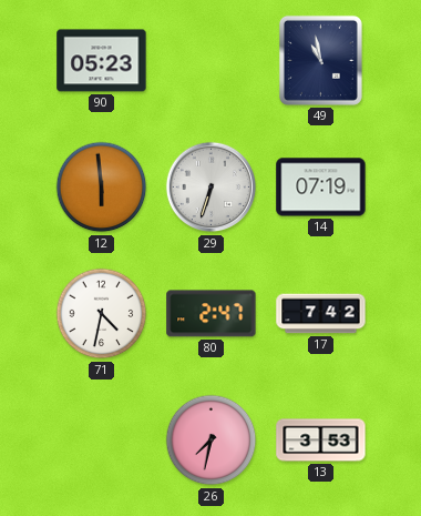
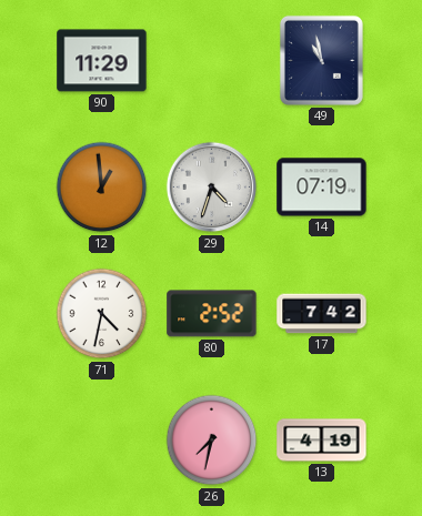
90: 05:23 -> 11:29 (102, 61)
12: 5:59 -> 12:59 (102, 188)
29: 6:33 -> 4:33 (212, 188)
80: 2:47 -> 2:52 (212, 314)
13: 3:53 -> 4:19 (322, 441)
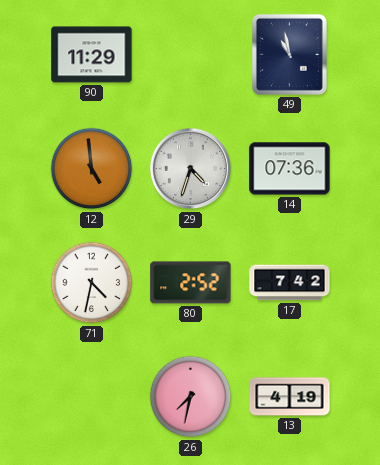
12: 12:59 -> 4:59 (92, 169)
14: 07:19 -> 07:36 (290, 169)
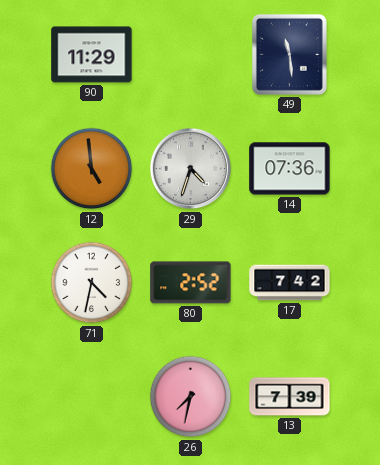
49: 10:58 -> 11:29 (289, 54)
13: 4:19 -> 7:39 (290, 397)
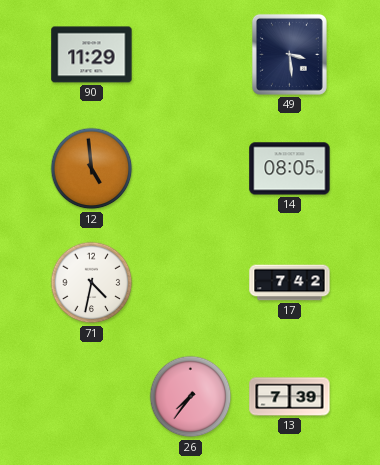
49: 11:29 -> 3:29 (289, 54)
29: 4:33 -> none (191, 169)
14: 07:36 -> 08:05 (290, 169)
80: 2:52 -> none (191, 283)
26: 7:32 -> 7:36 (191, 397)
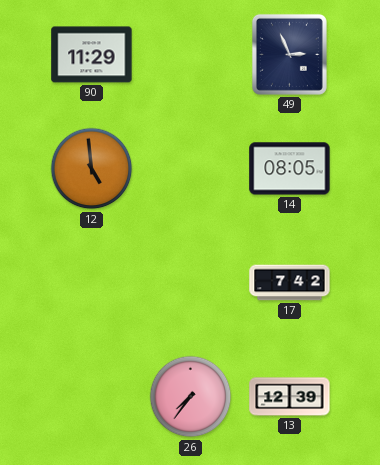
49: 3:29 -> 2:56 (289, 54)
71: 4:32 -> none (92, 283)
13: 7:39 -> 12:39 (290, 397)
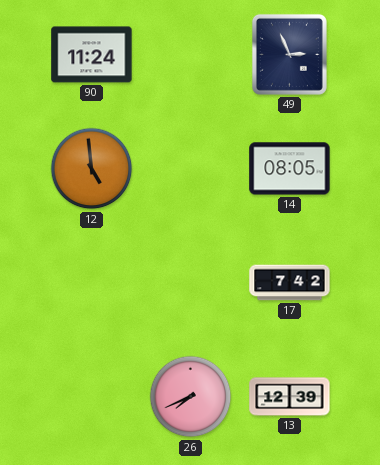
90: 11:29 -> 11:24 (92, 55)
26: 7:36 -> 7:41 (191, 397)
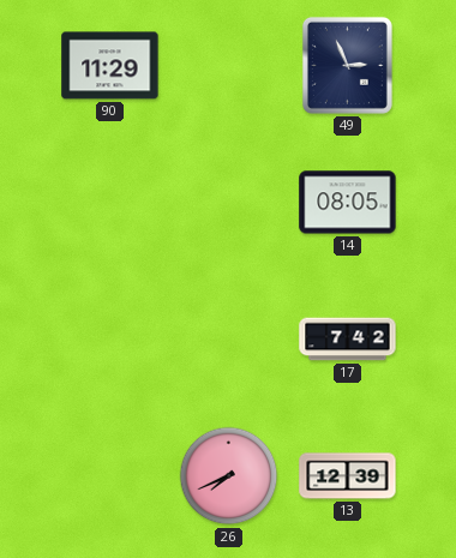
90: 11:24 -> 11:29 (110, 66)
12: 4:59 -> none (92, 169)
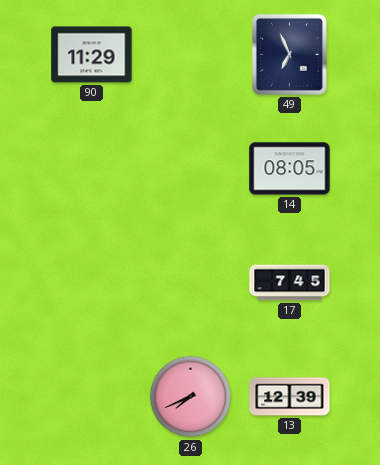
49: 2:56 -> 6:56 (289, 54)
17: 7:42 -> 7:45 (290, 283)
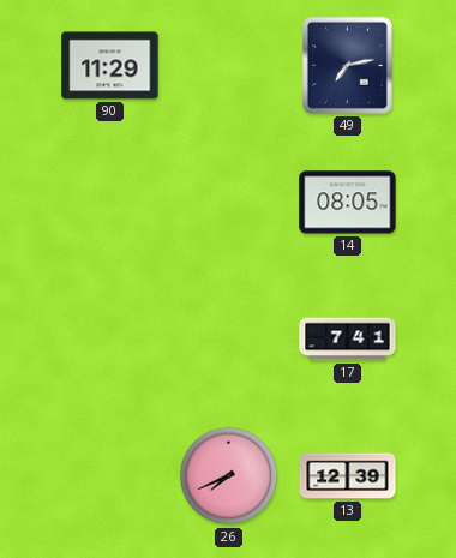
49: 6:56 -> 7:13 (347, 65)
17: 7:45 -> 7:41 (348, 340)
